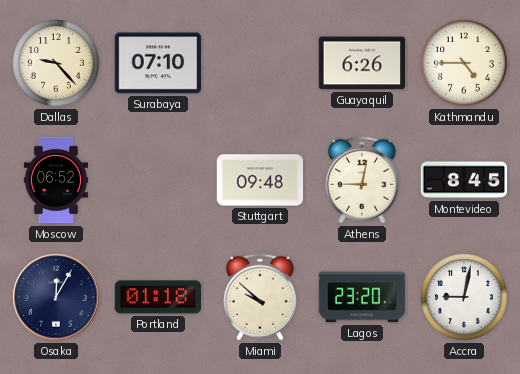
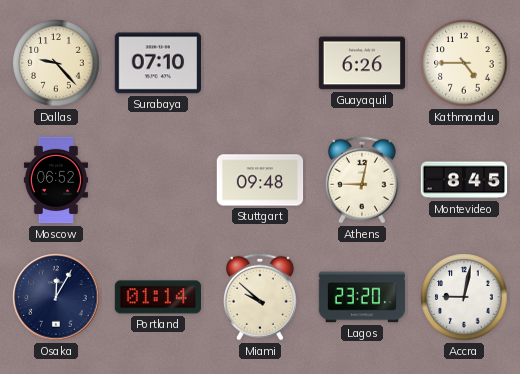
Portland: 01:18 -> 01:14 (157, 297)
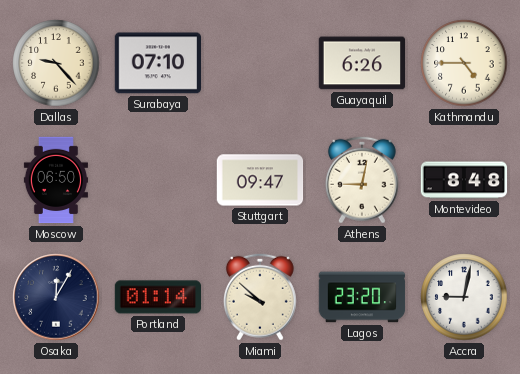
Moscow: 06:52 -> 06:50 (56, 180)
Stuttgart: 09:48 -> 09:47 (260, 180)
Montevideo: 8:45 -> 8:48 (464, 180)
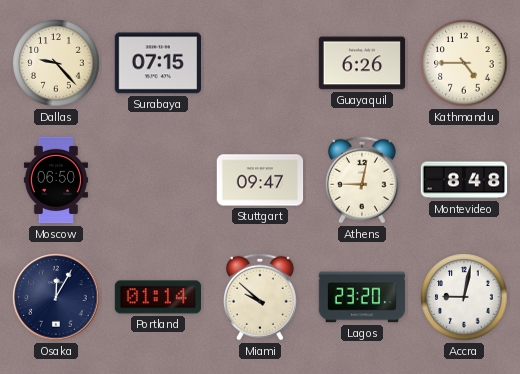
Surabaya: 07:10 -> 07:15 (157, 63)
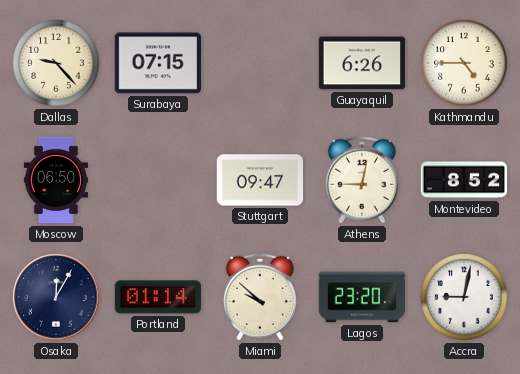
Montevideo: 8:48 -> 8:52 (464, 180)
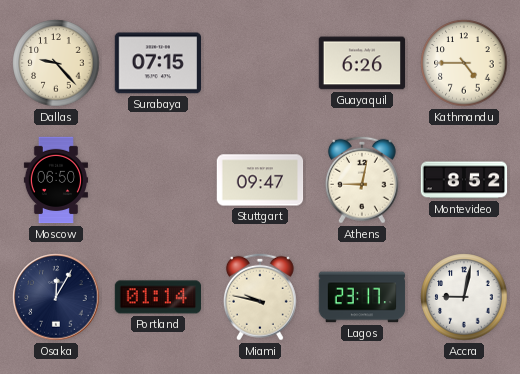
Miami: 9:52 -> 9:47 (260, 297)
Lagos: 23:20 -> 23:17 (362, 297)
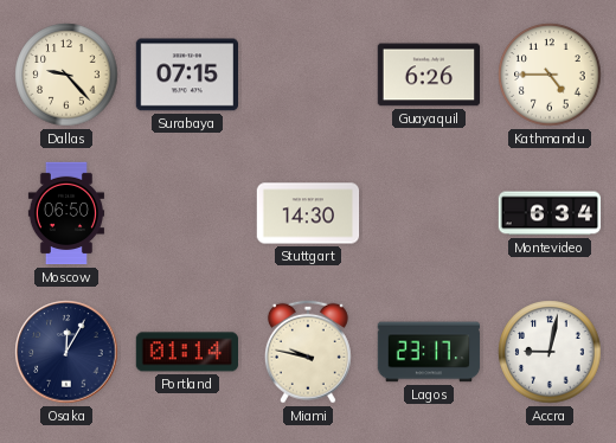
Stuttgart: 09:47 -> 14:30 (308, 213)
Athens: 9:02 -> none (362, 180)
Montevideo: 8:52 -> 6:34 (550, 213)
